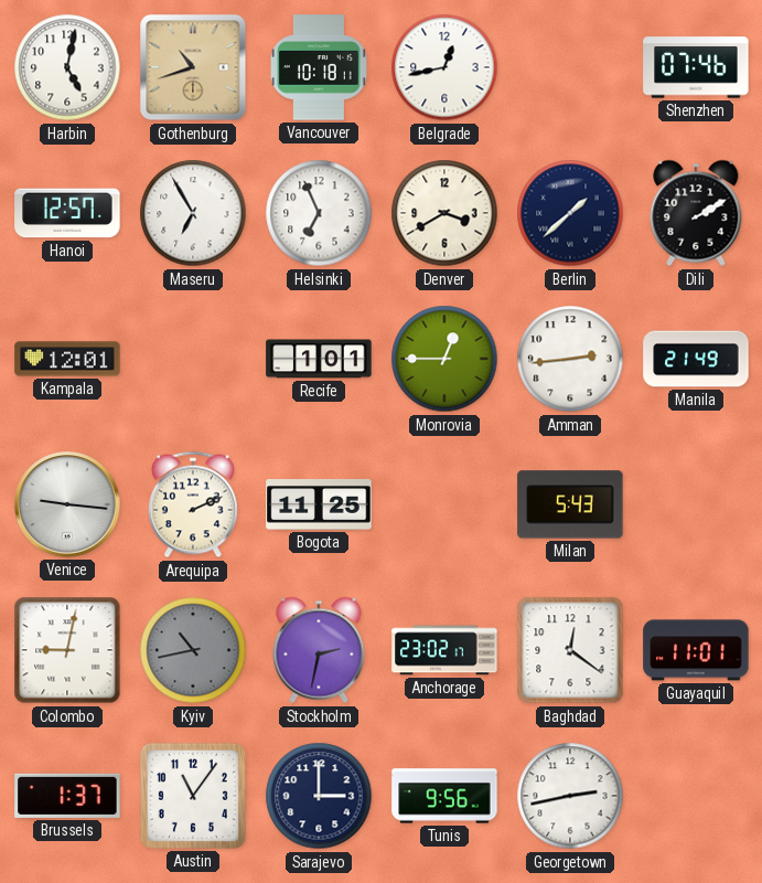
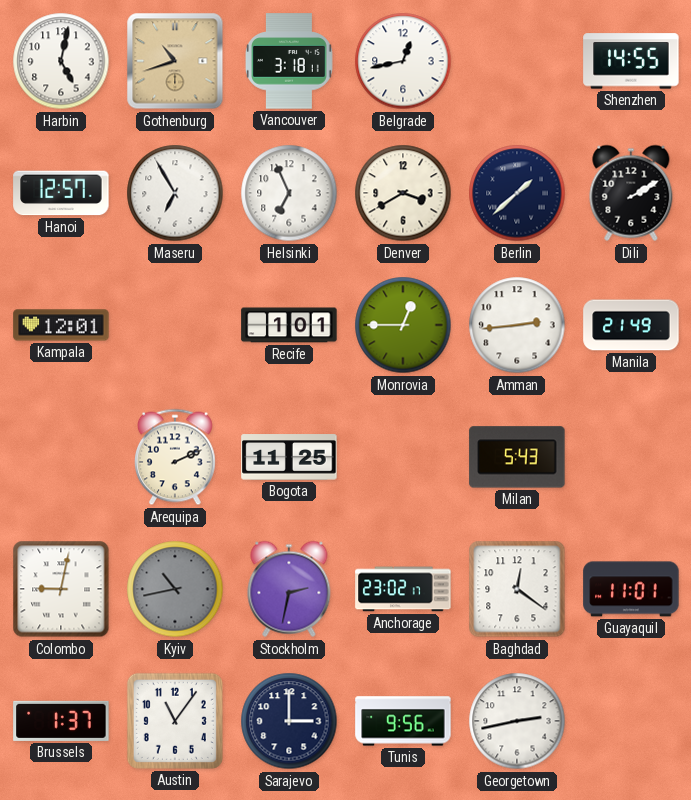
Vancouver: 10:18 -> 3:18 (289, 61)
Shenzhen: 07:46 -> 14:55 (631, 61)
Venice: 9:16 -> none (67, 504)
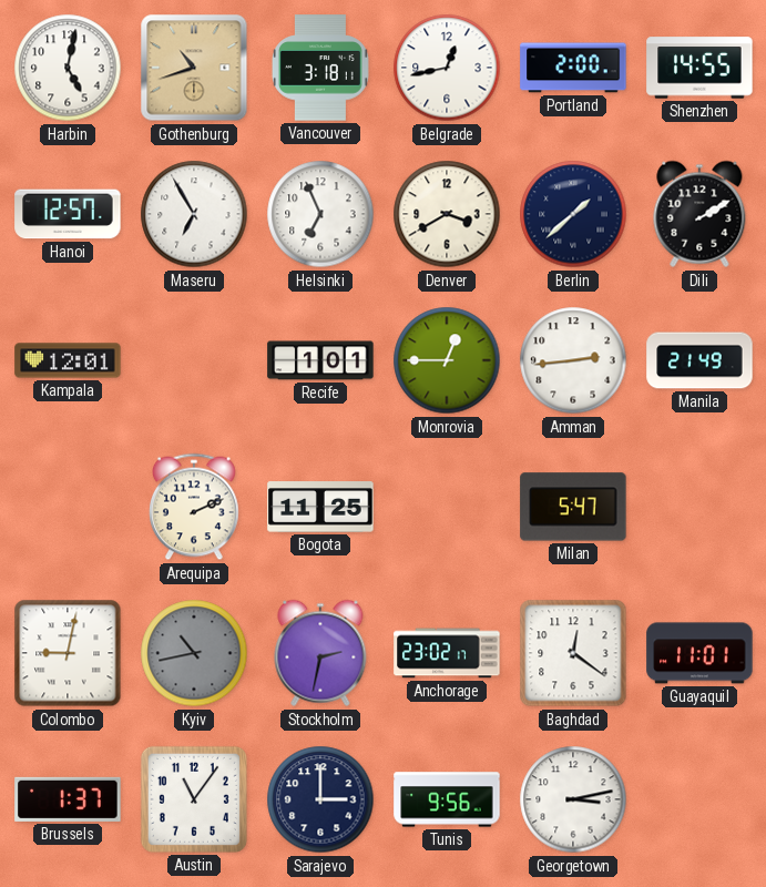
Portland: none -> 2:00 (573, 68)
Milan: 5:43 -> 5:47 (573, 507)
Georgetown: 2:43 -> 3:13 (573, 799)
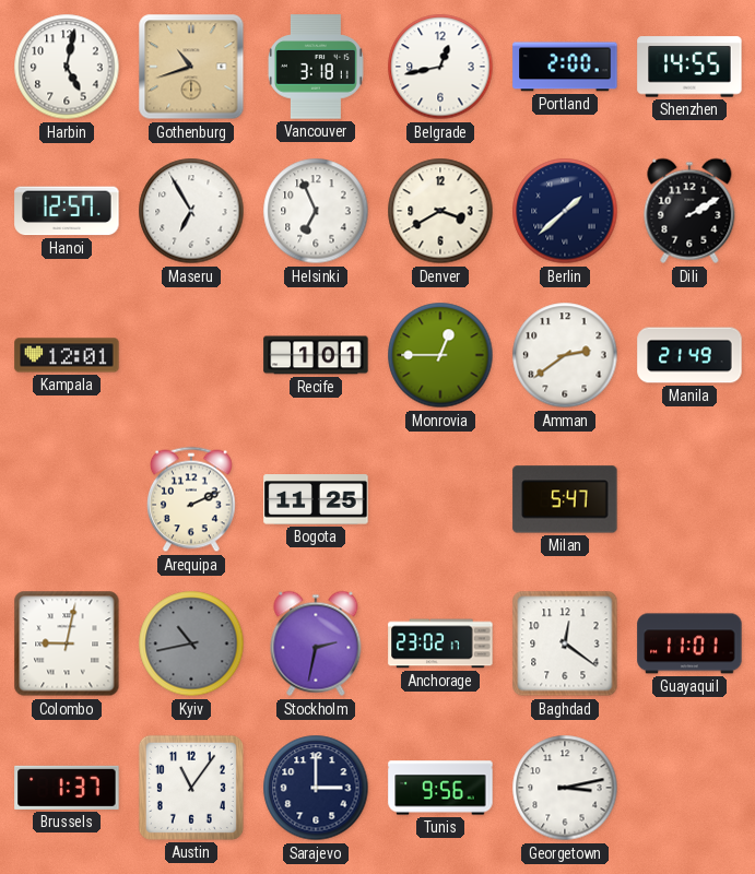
Amman: 2:44 -> 2:39 (565, 355)
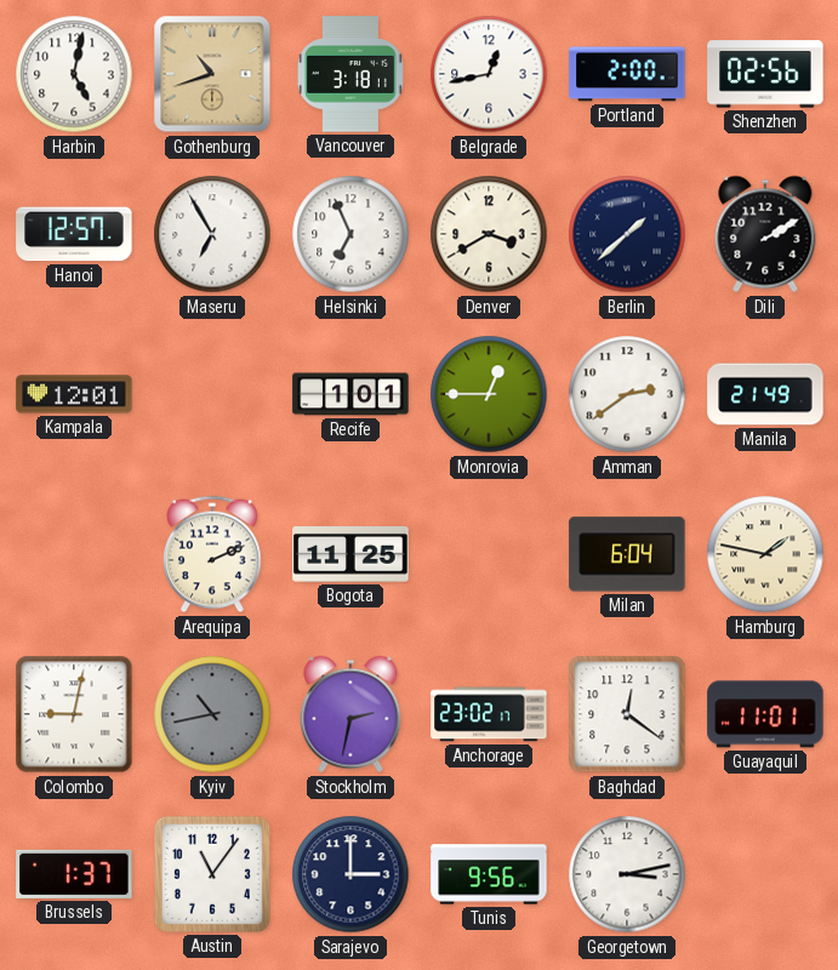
Shenzhen: 14:55 -> 02:56 (765, 74)
Milan: 5:47 -> 6:04 (627, 554)
Hamburg: none -> 1:47 (765, 554)
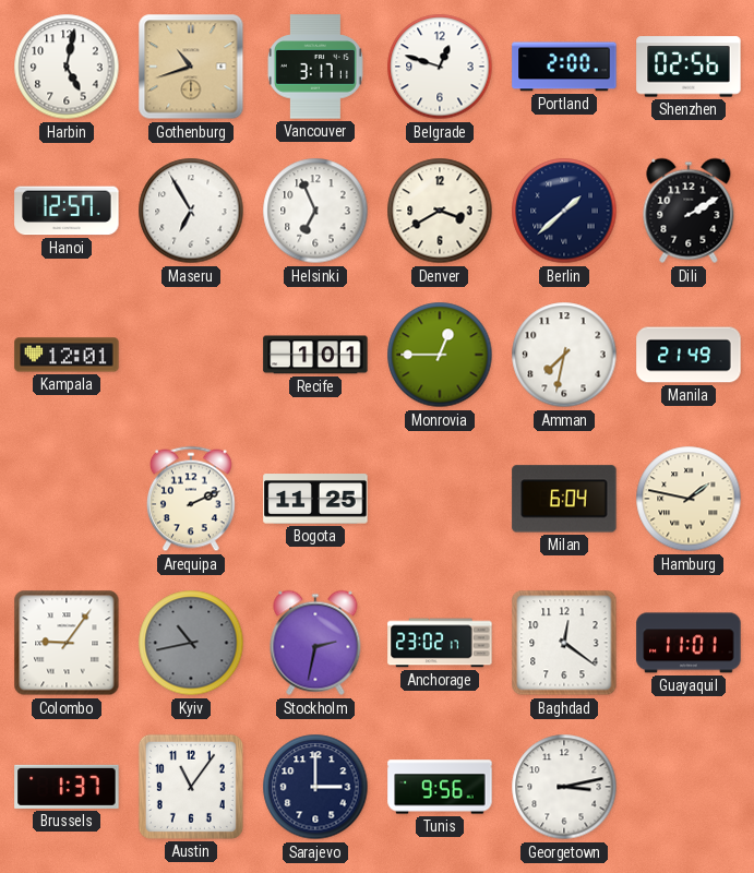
Vancouver: 3:18 -> 3:17 (315, 67)
Belgrade: 12:43 -> 12:48 (440, 67)
Amman: 2:39 -> 7:32 (564, 355)
Colombo: 9:02 -> 9:06 (67, 643)
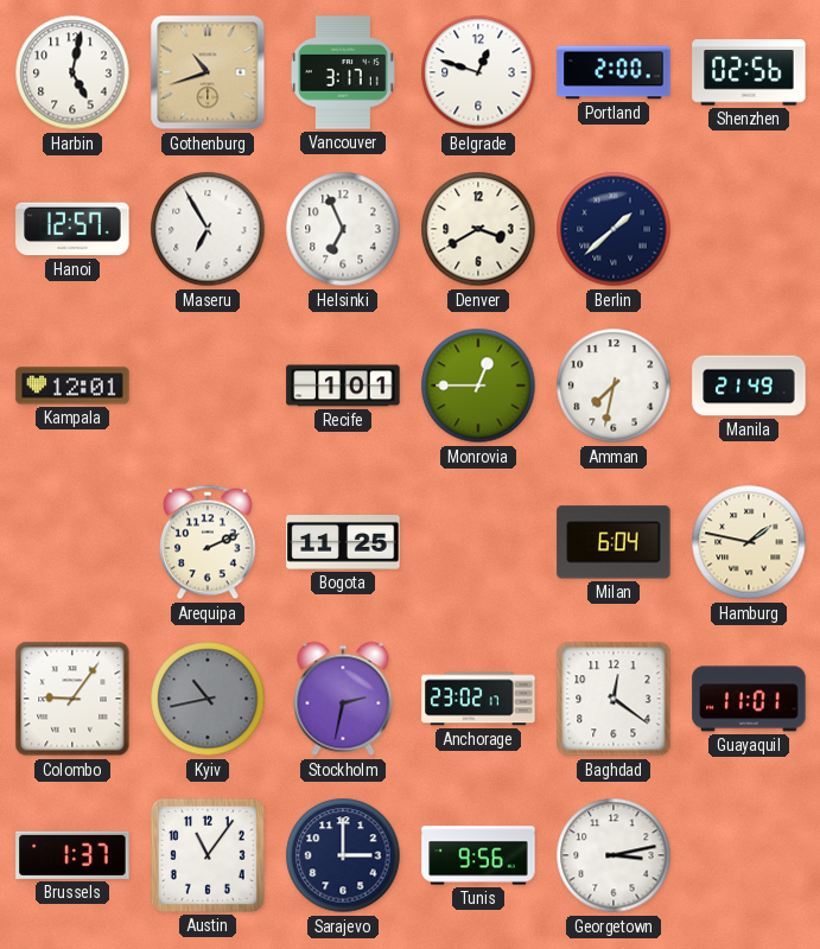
Dili: 2:10 -> none (689, 211)
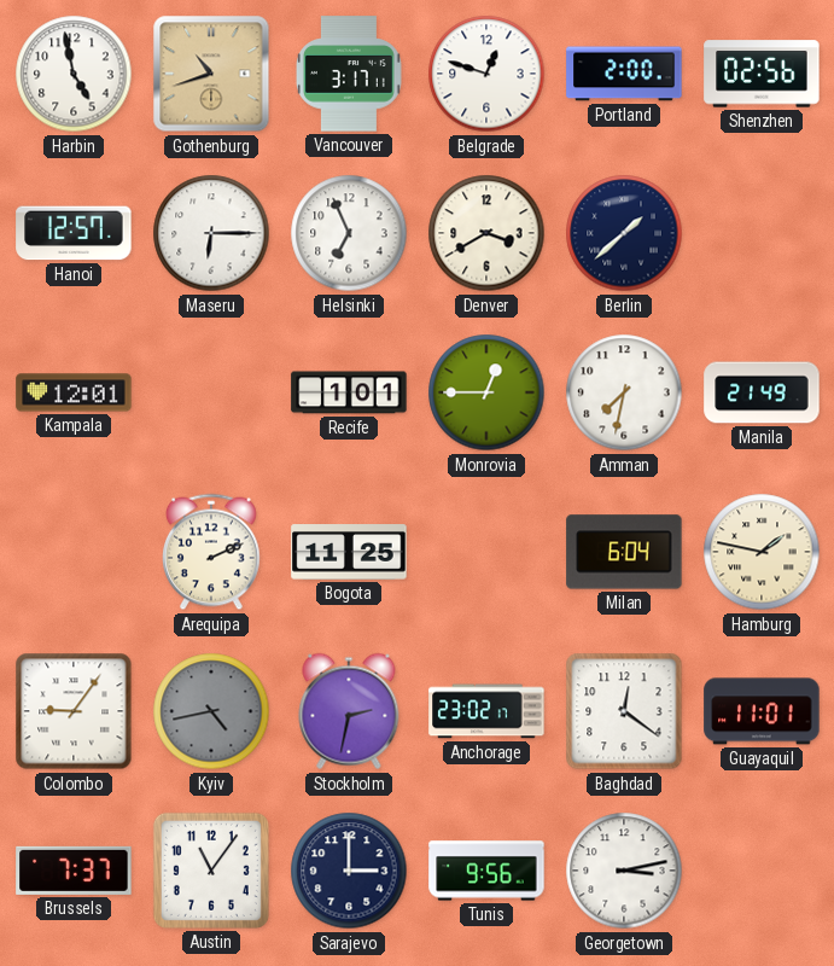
Harbin: 5:02 -> 4:58 (74, 74)
Maseru: 6:55 -> 6:15 (211, 233)
Kyiv: 10:43 -> 4:43 (211, 711)
Brussels: 1:37 -> 7:37 (74, 871)
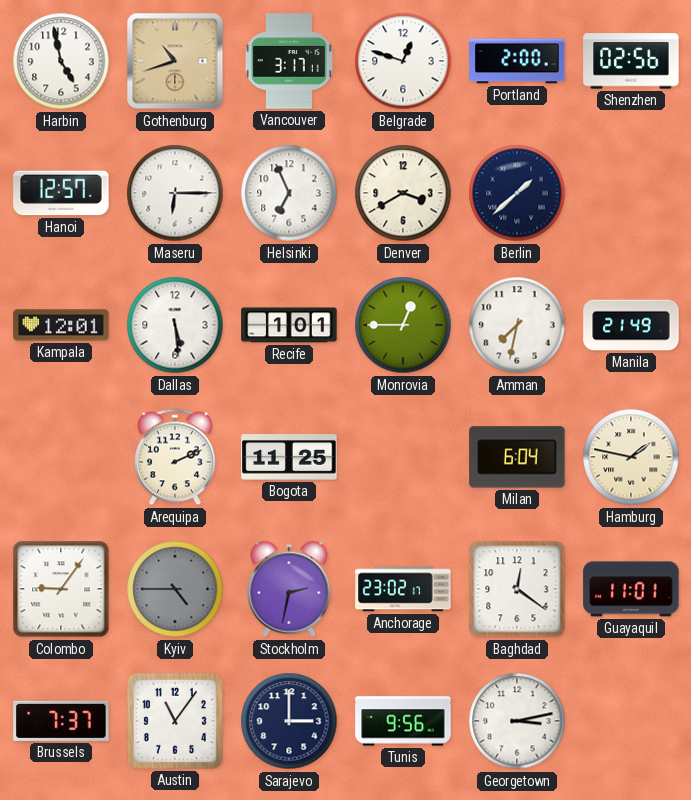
Dallas: none -> 5:29 (175, 325)
Kyiv: 4:43 -> 4:45 (175, 589)
